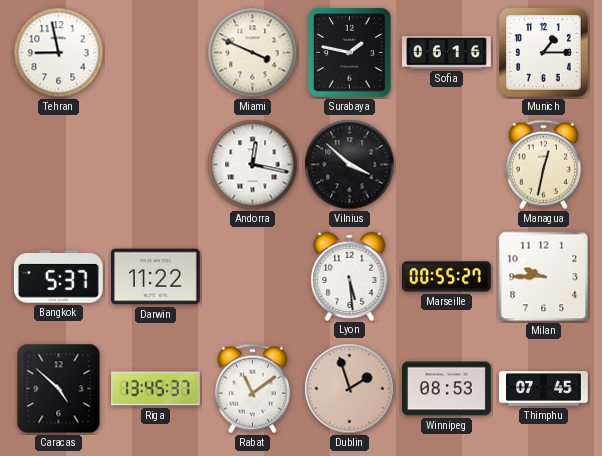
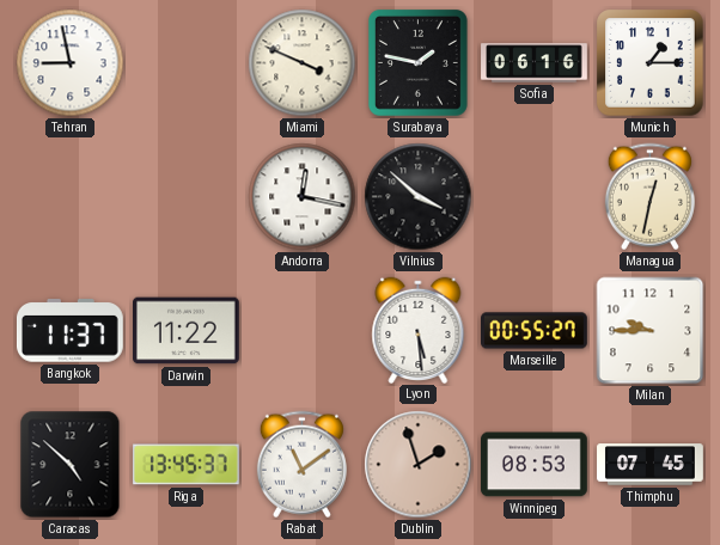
Bangkok: 5:37 -> 11:37 (69, 331)
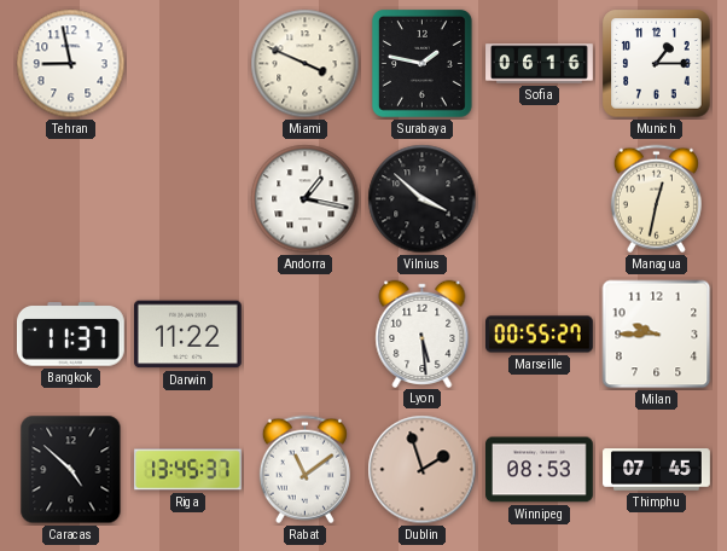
Andorra: 12:17 -> 1:17 (306, 199)
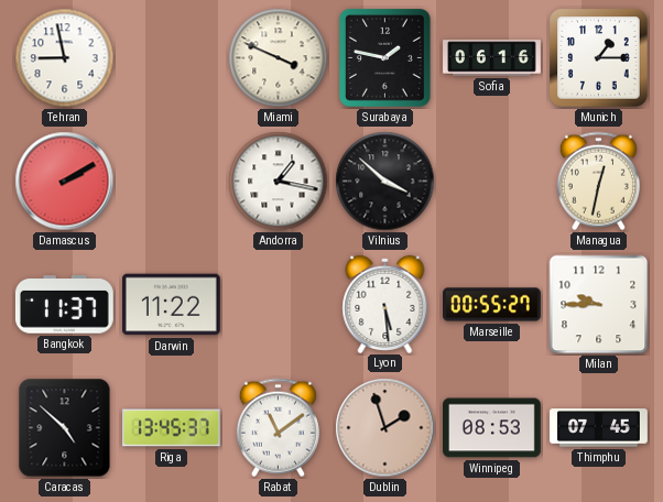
Damascus: none -> 2:10 (65, 182)
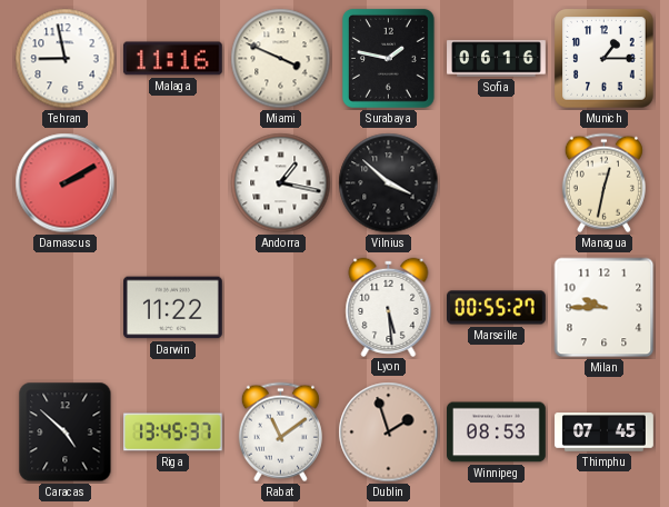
Malaga: none -> 11:16 (172, 59)
Bangkok: 11:37 -> none (64, 305)
